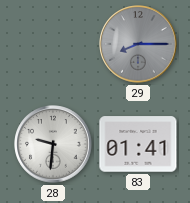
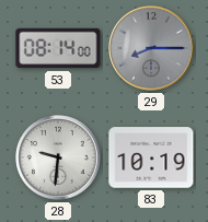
53: none -> 08:14 (58, 48)
83: 01:41 -> 10:19 (151, 157)
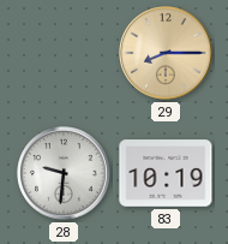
53: 08:14 -> none (58, 48)
29 dial: grey -> champagne (166, 53)
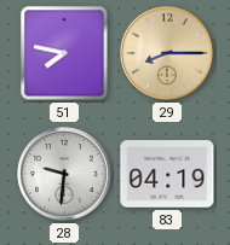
51: none -> 7:47 (64, 53)
83: 10:19 -> 04:19 (167, 174)
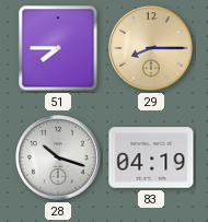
51: 7:47 -> 7:45 (58, 48)
28: 9:31 -> 10:18 (58, 157)
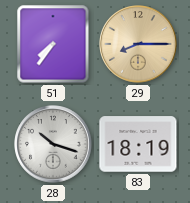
51: 7:45 -> 7:36 (53, 44)
83: 04:19 -> 18:19 (138, 144)
